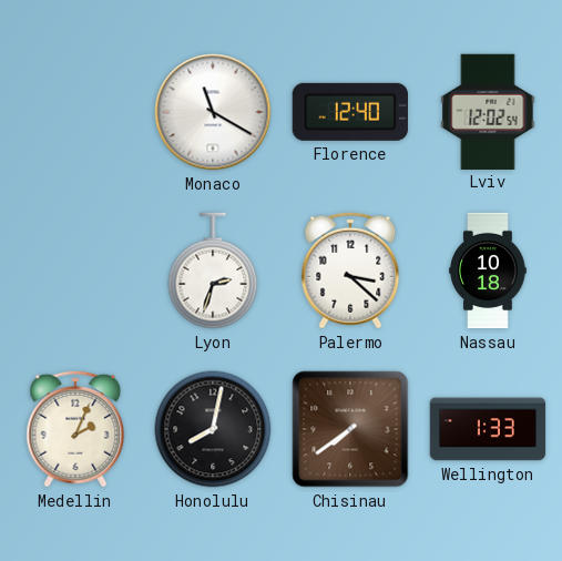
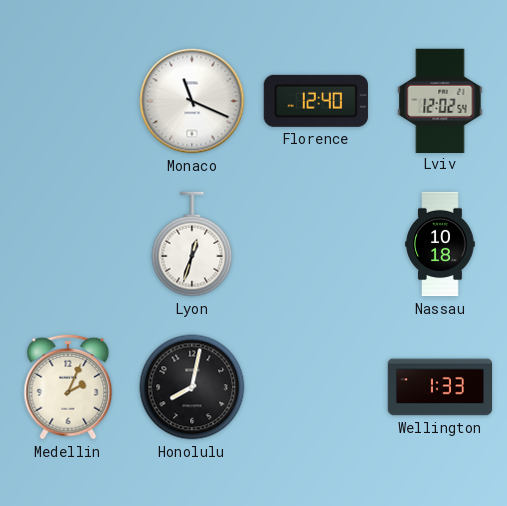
Monaco: 11:20 -> 11:19 (192, 101)
Lyon: 2:33 -> 12:33 (192, 244)
Palermo: 3:22 -> none (350, 271)
Chisinau: 7:39 -> none (350, 429)
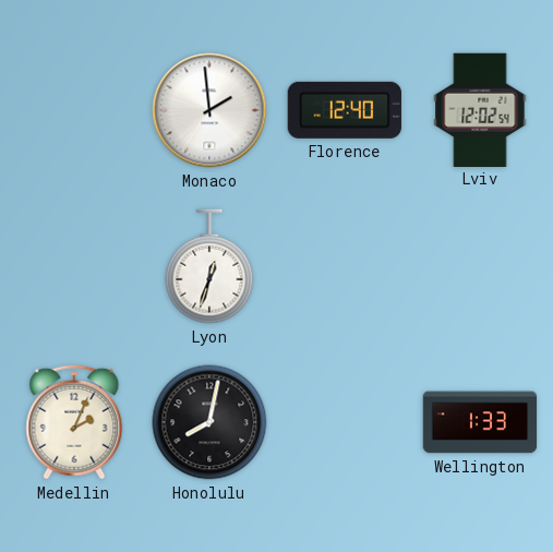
Monaco: 11:19 -> 1:59 (209, 110)
Nassau: 10:18 -> none (440, 244)
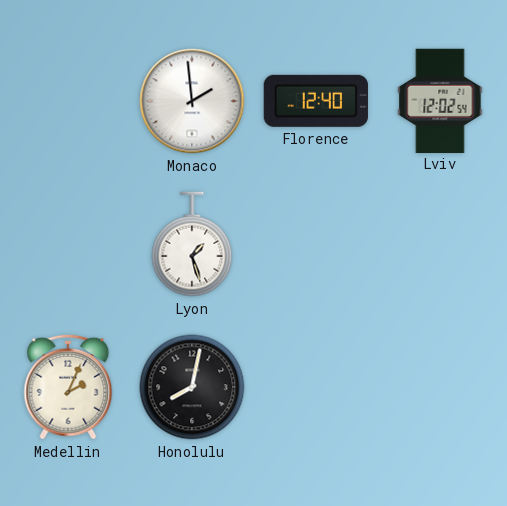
Lyon: 12:33 -> 1:27 (192, 244)
Wellington: 1:33 -> none (480, 422)
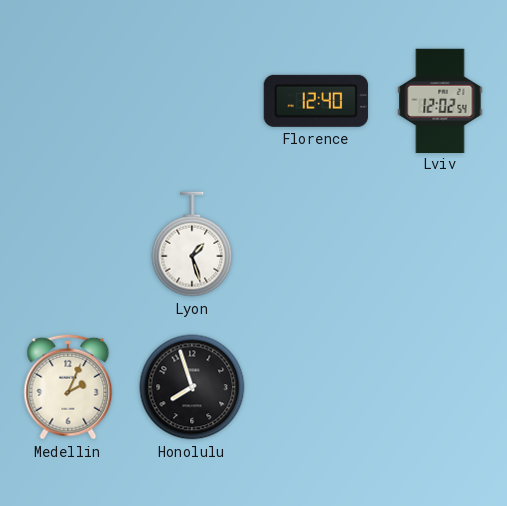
Monaco: 1:59 -> none (192, 101)
Honolulu: 8:02 -> 7:57 (192, 387)
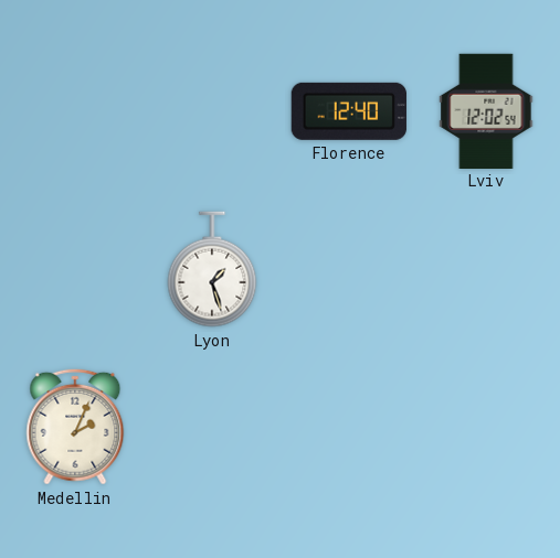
Honolulu: 7:57 -> none (192, 387)
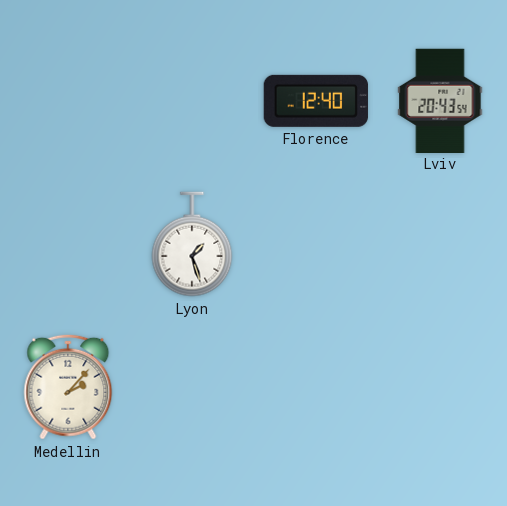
Lviv: 12:02 -> 20:43 (440, 100)
Medellin: 2:04 -> 2:07 (68, 387)
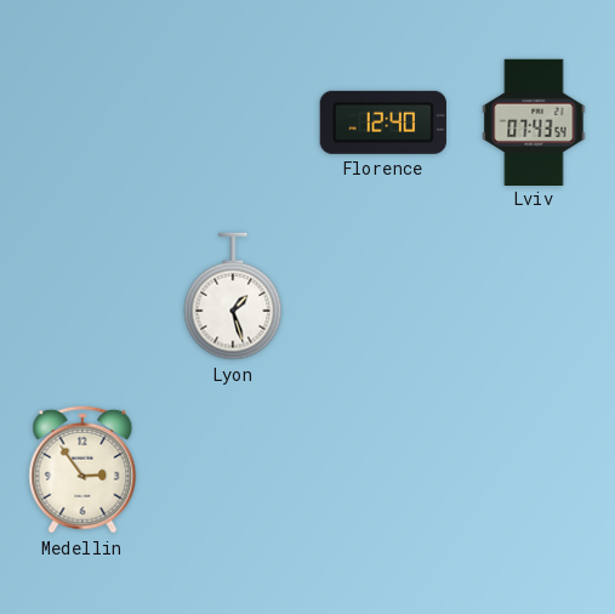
Lviv: 20:43 -> 07:43 (534, 121)
Medellin: 2:07 -> 2:54 (82, 470)
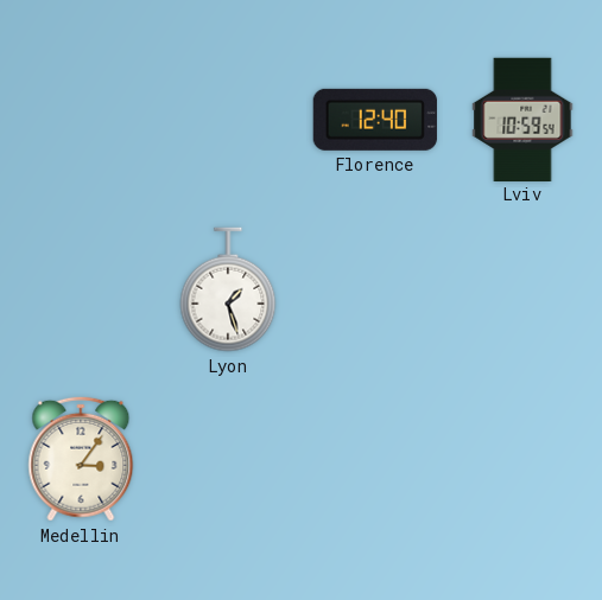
Lviv: 07:43 -> 10:59 (522, 119)
Medellin: 2:54 -> 3:06 (81, 459)
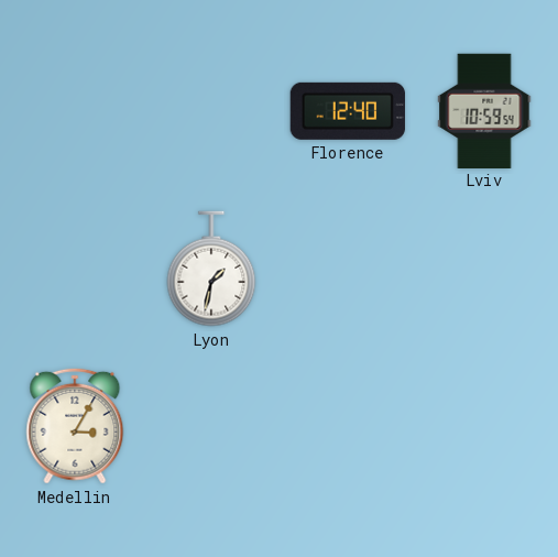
Lyon: 1:27 -> 1:32 (211, 269)
Medellin: 3:06 -> 3:05 (75, 426)
